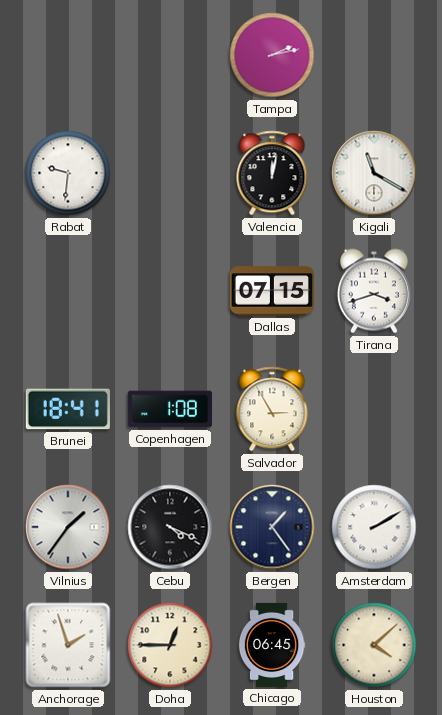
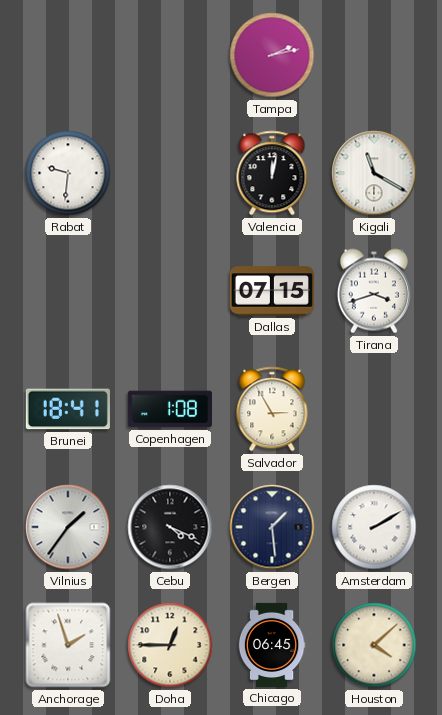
Bergen: 1:24 -> 1:29 (272, 527)
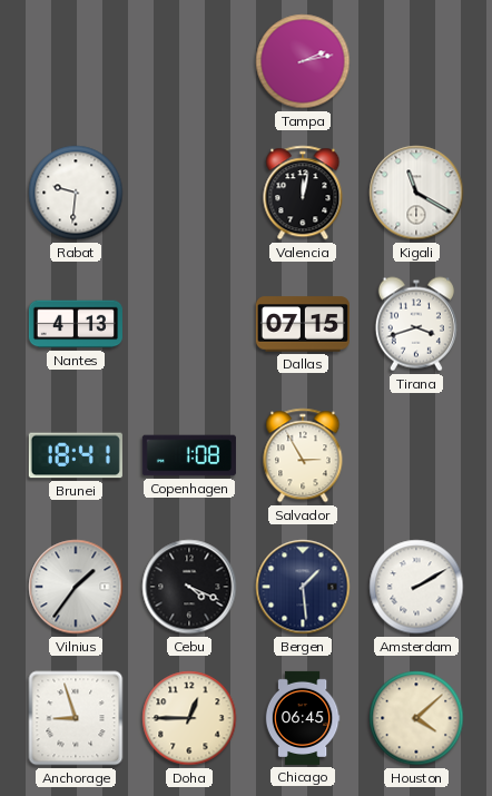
Nantes: none -> 4:13 (76, 324)
Anchorage: 1:57 -> 8:57 (76, 718)
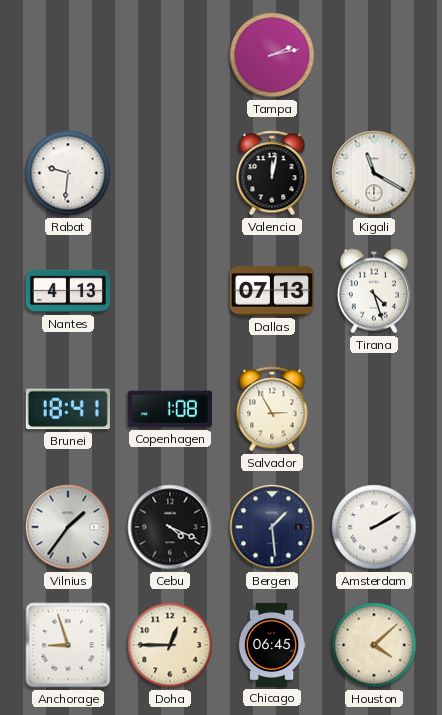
Dallas: 07:15 -> 07:13 (272, 291)
Tirana: 3:42 -> 4:27 (374, 291)
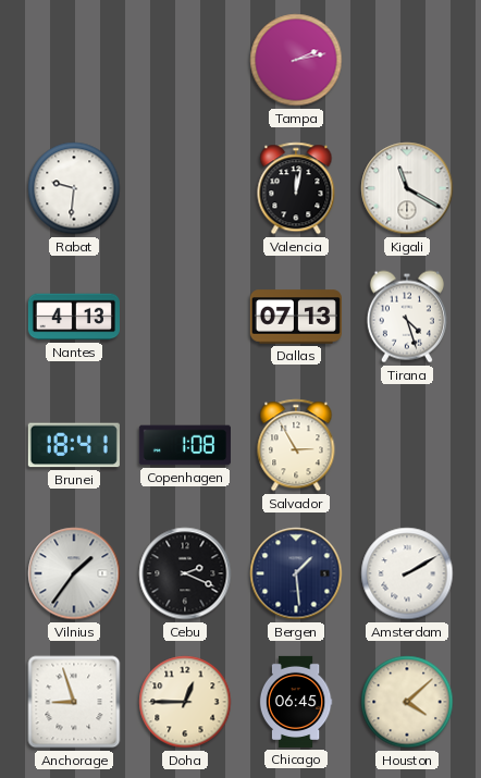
Cebu: 4:19 -> 2:19 (185, 573)
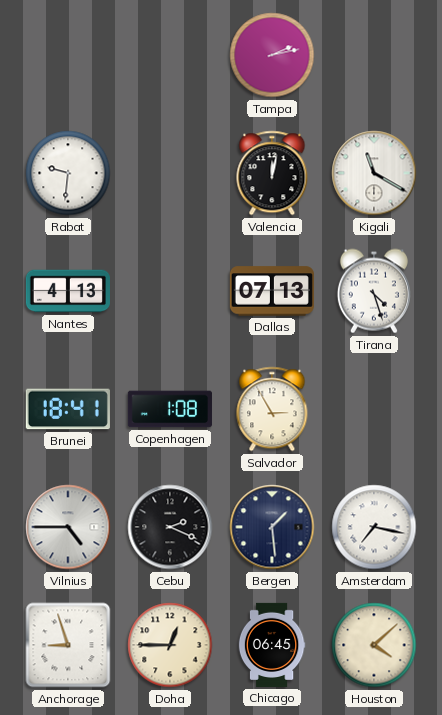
Vilnius: 1:36 -> 4:45 (68, 527)
Amsterdam: 2:10 -> 7:17 (374, 527)
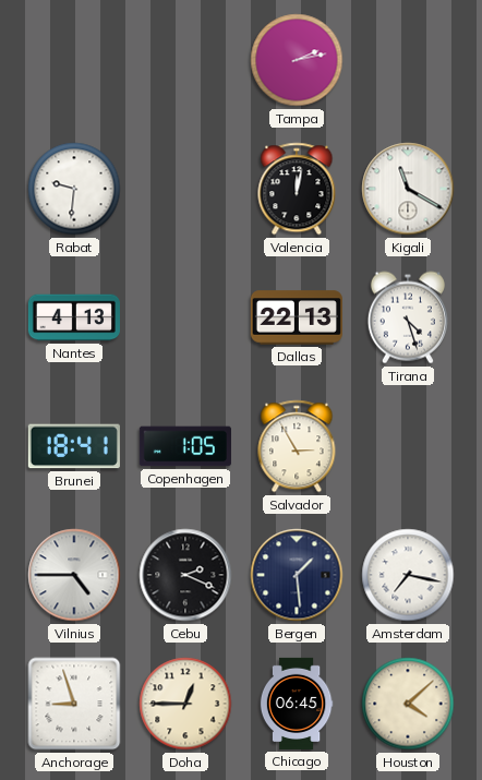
Dallas: 07:13 -> 22:13 (297, 317)
Copenhagen: 1:08 -> 1:05 (185, 446)
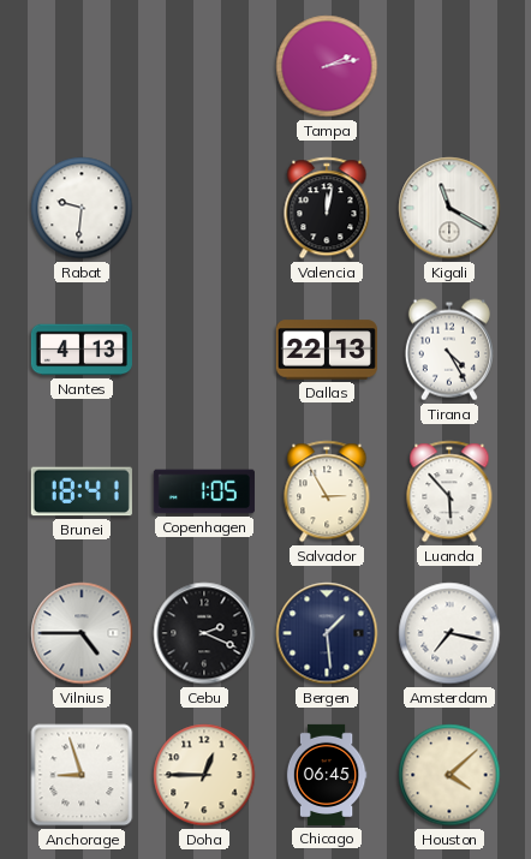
Tirana: 4:27 -> 4:25 (449, 350)
Luanda: none -> 5:53 (449, 491)
